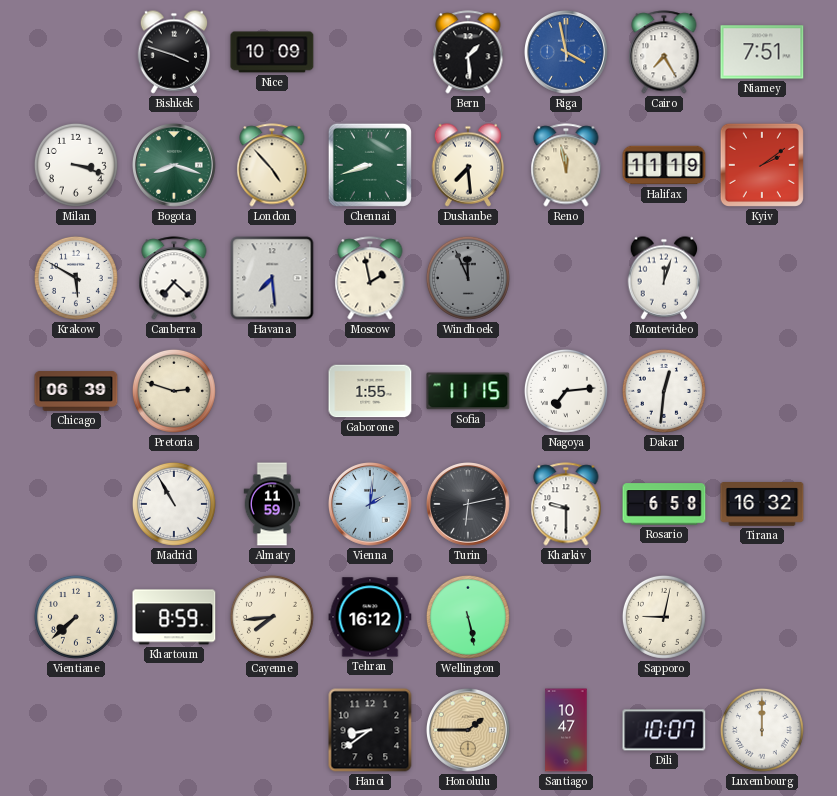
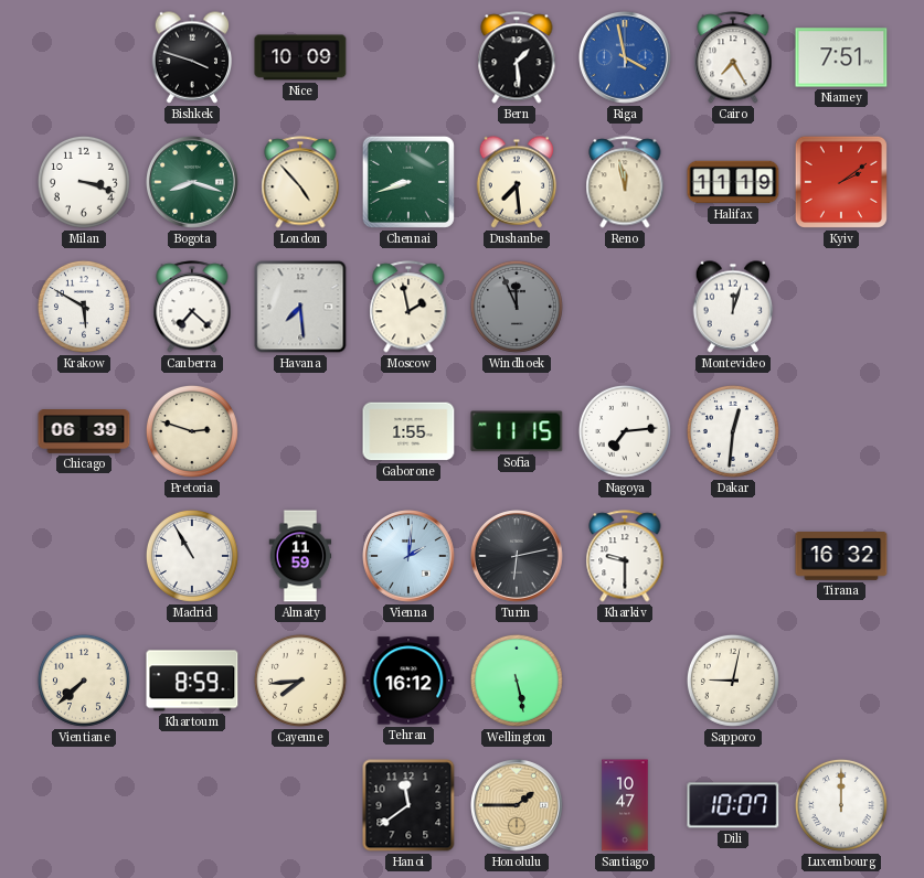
Rosario: 6:58 -> none (664, 504)
Hanoi: 8:39 -> 11:39 (408, 805)
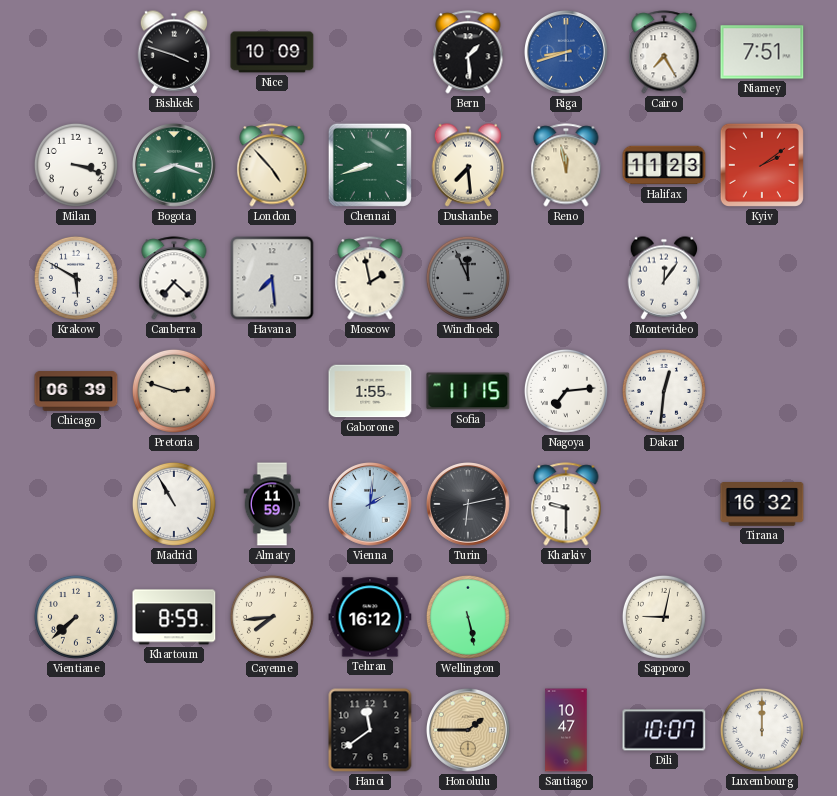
Riga: 3:58 -> 8:42 (567, 53)
Halifax: 11:19 -> 11:23 (664, 165)
Montevideo: 12:03 -> 12:06 (664, 278)
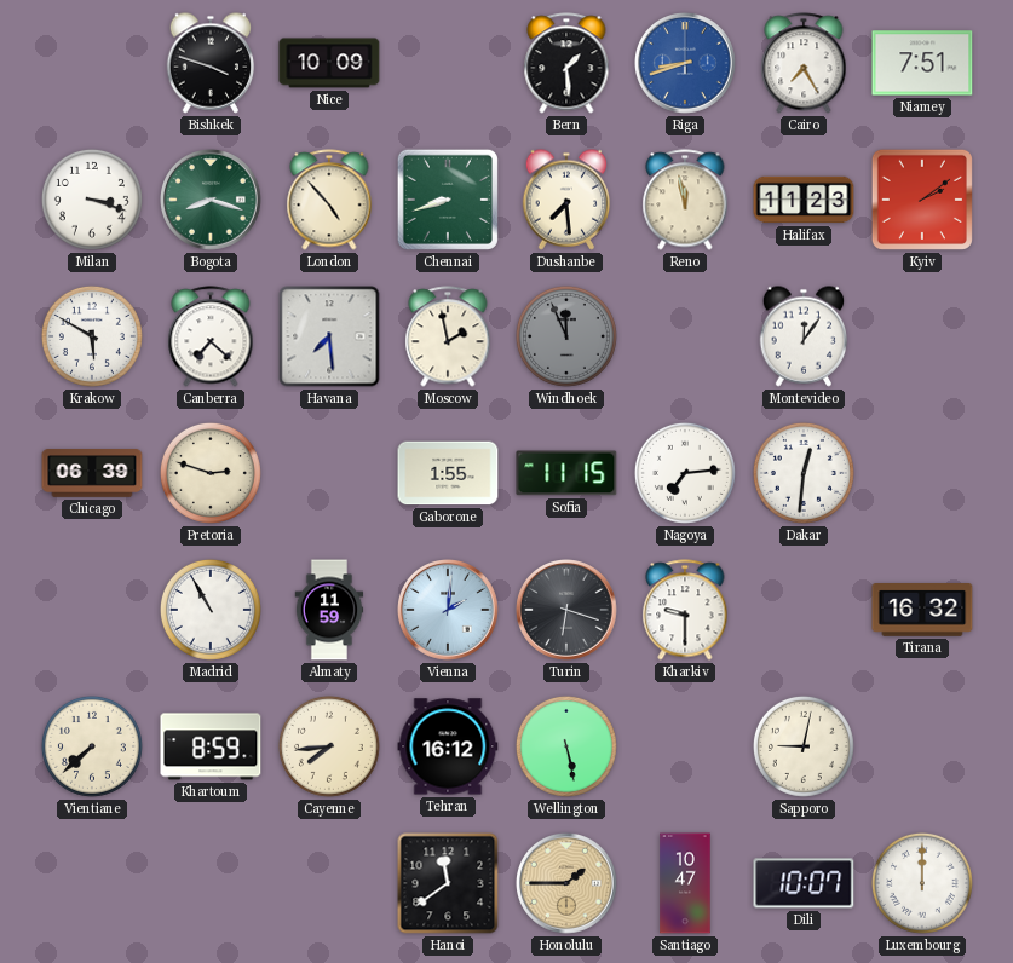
Turin: 6:13 -> 6:18 (568, 611)
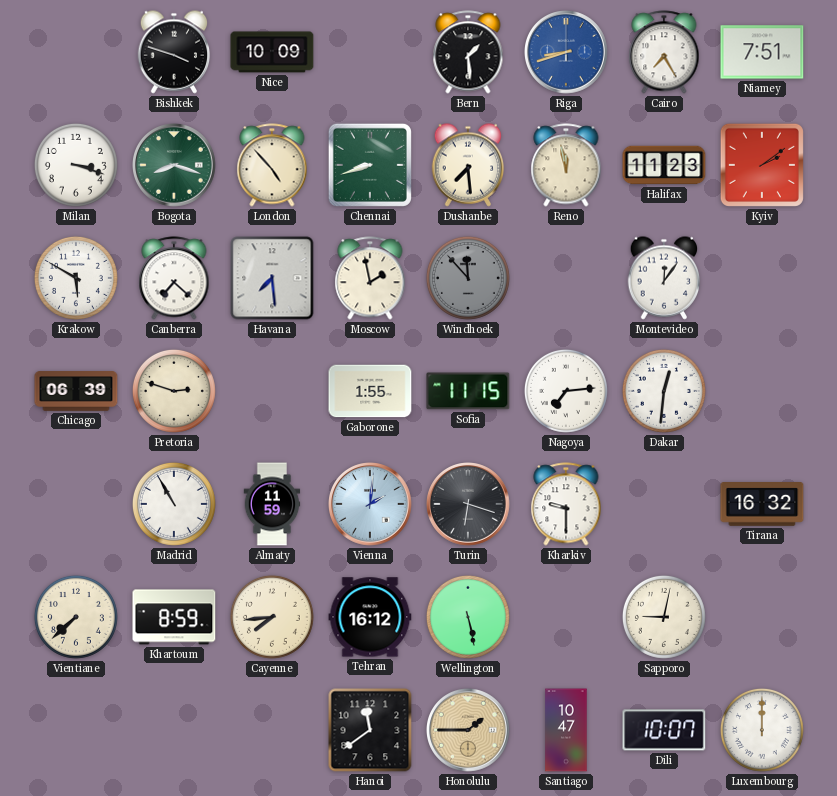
Windhoek: 11:56 -> 11:53 (468, 278)
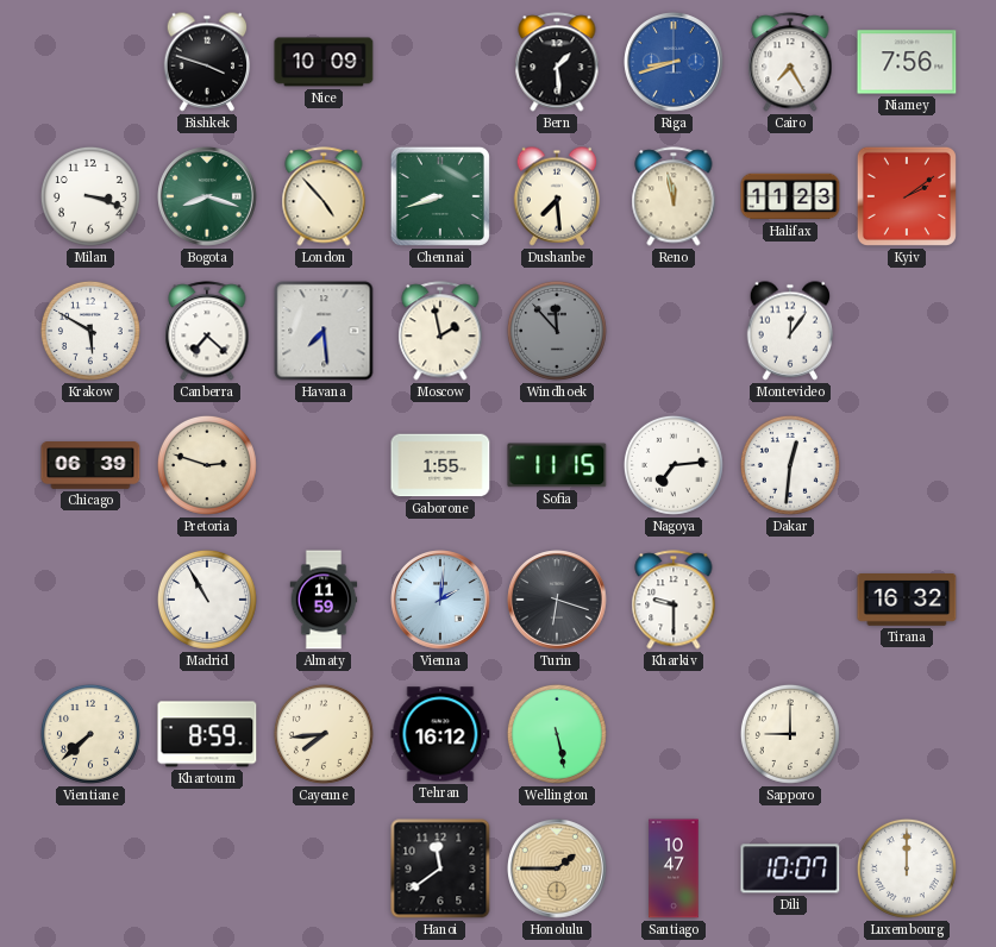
Niamey: 7:51 -> 7:56 (907, 62)
Sapporo: 9:02 -> 9:00 (790, 734)
